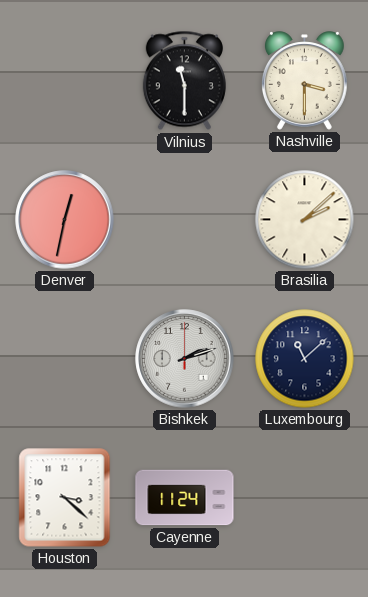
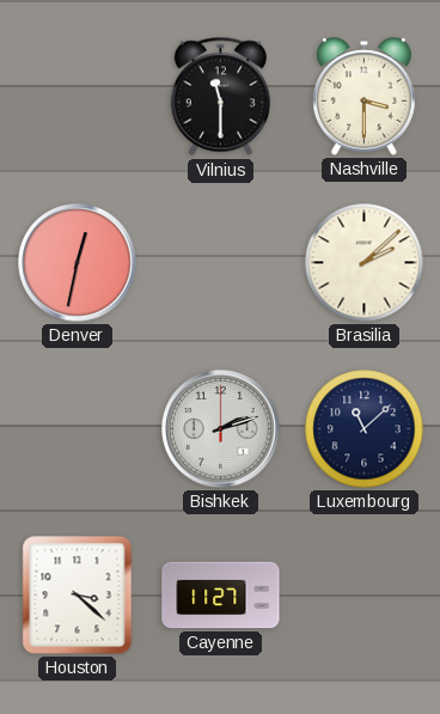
Cayenne: 11:24 -> 11:27 (221, 596)
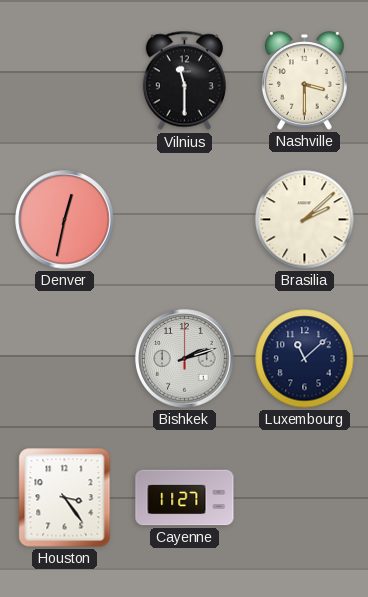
Houston: 3:22 -> 3:24 (65, 498)
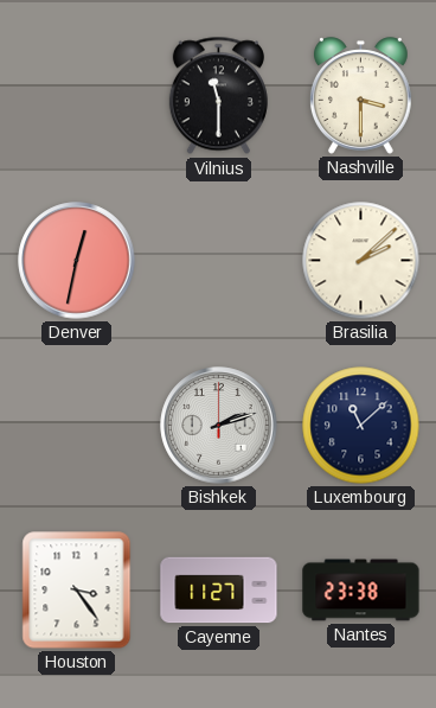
Nantes: none -> 23:38 (361, 591)
